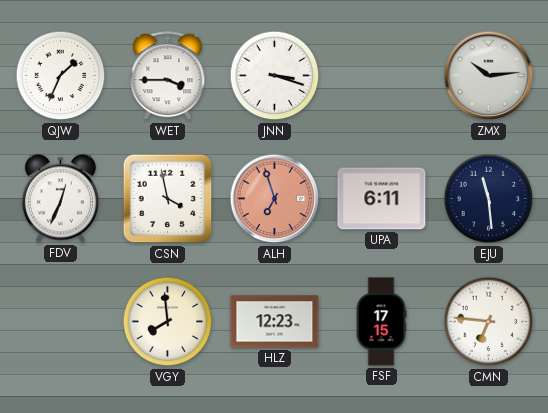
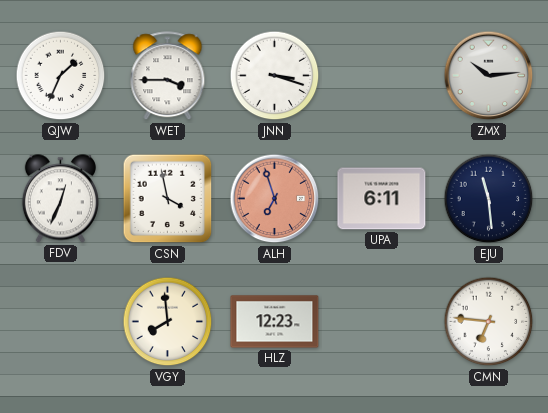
FSF: 17:15 -> none (381, 322)
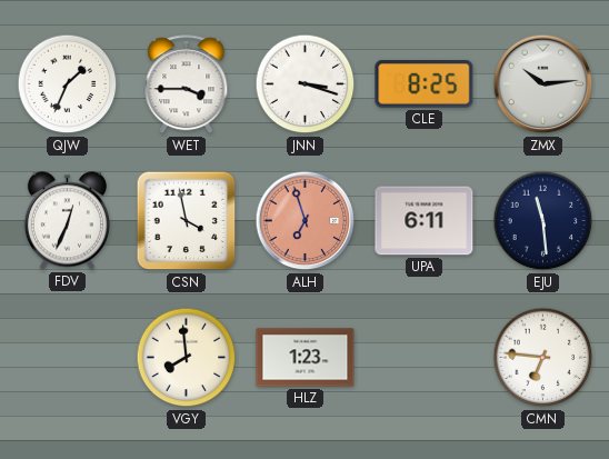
CLE: none -> 8:25 (425, 84)
HLZ: 12:23 -> 1:23 (306, 358)
